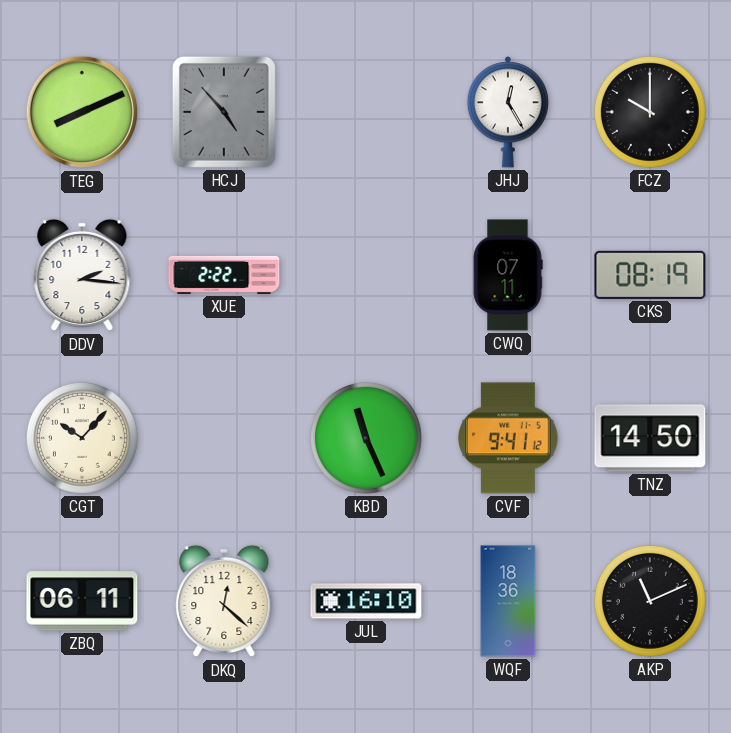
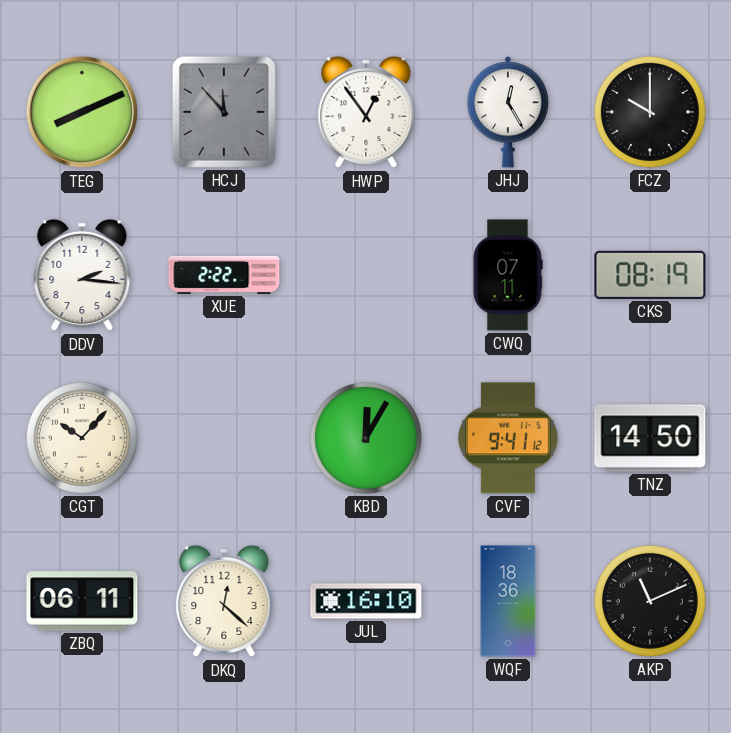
HCJ: 4:53 -> 11:53 (224, 112)
HWP: none -> 12:54 (366, 112)
KBD: 11:26 -> 12:05 (366, 438)
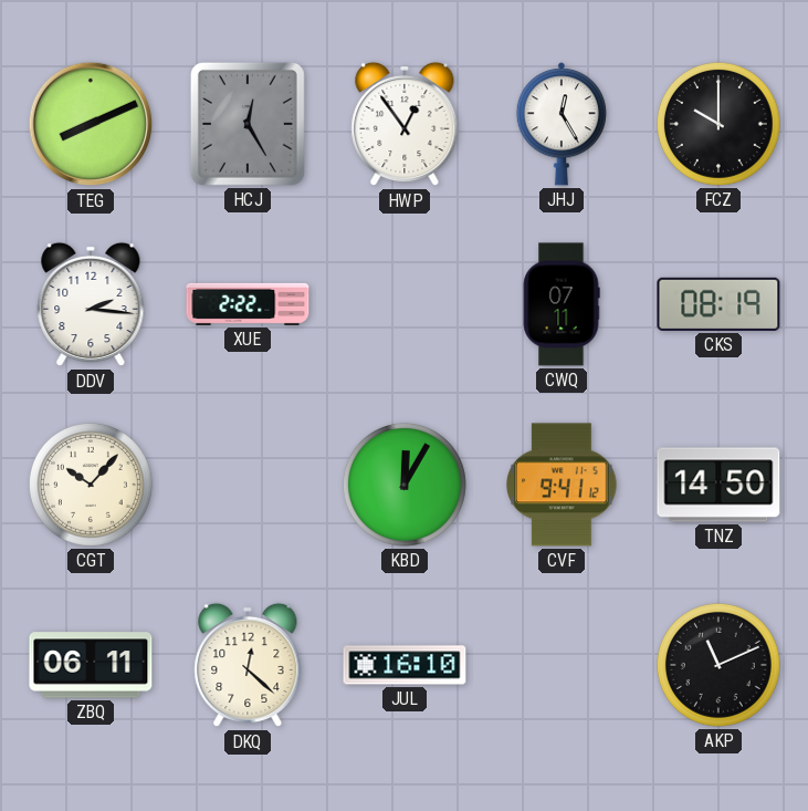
HCJ: 11:53 -> 12:25 (248, 124)
WQF: 18:36 -> none (508, 601)
